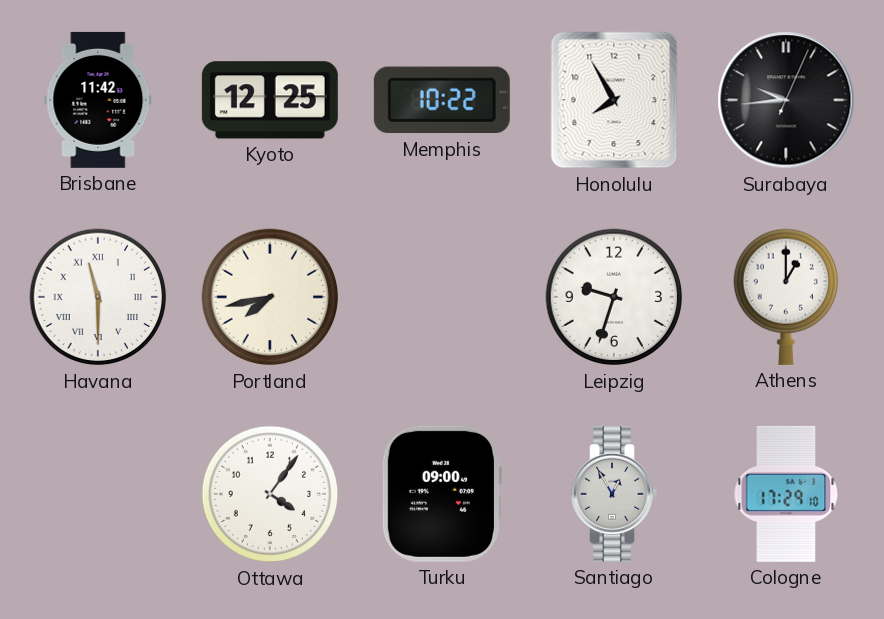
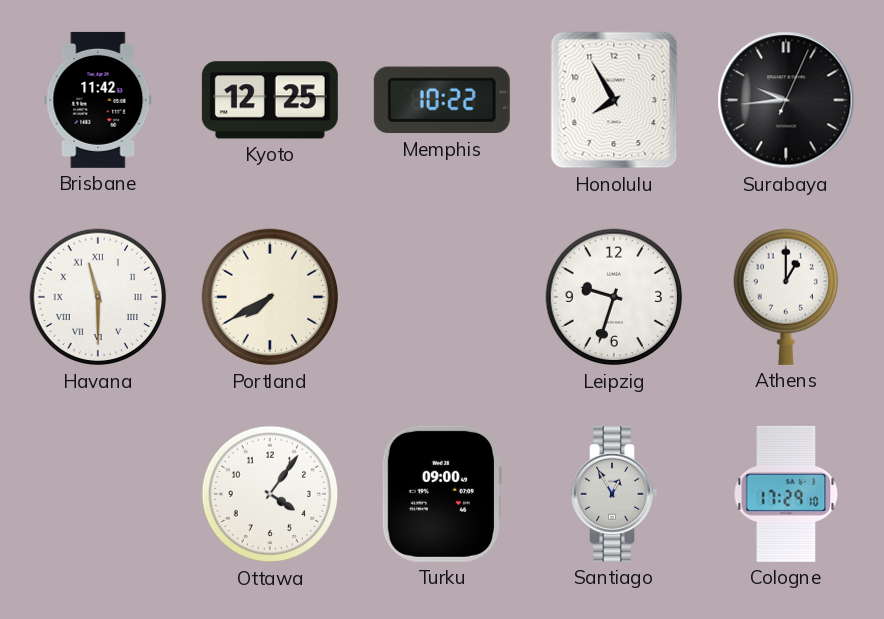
Portland: 7:43 -> 7:40 (270, 297)
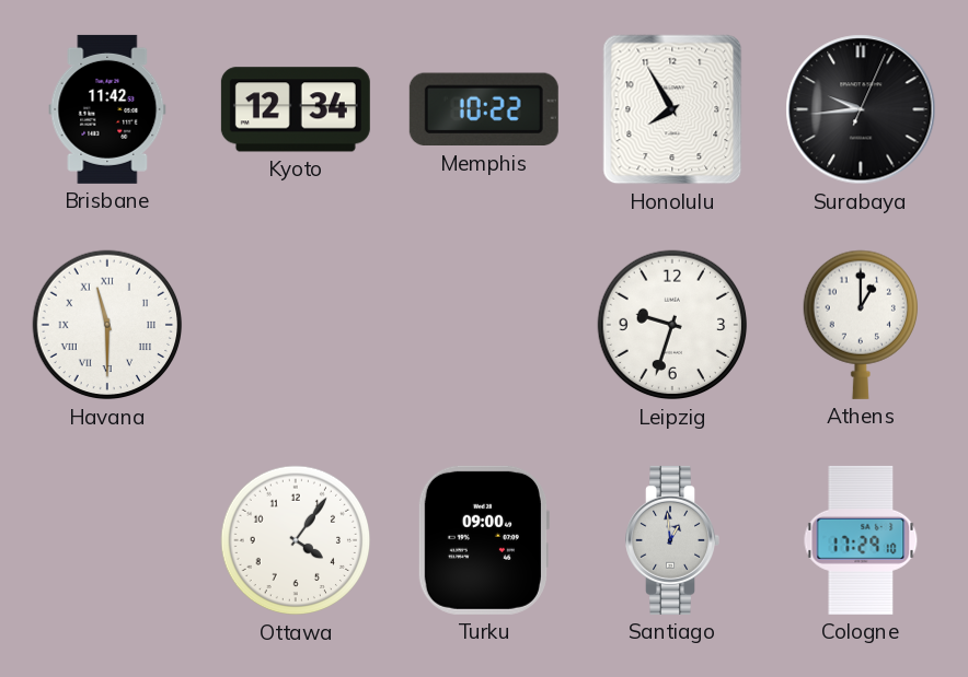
Kyoto: 12:25 -> 12:34 (296, 109)
Portland: 7:40 -> none (270, 297)
Santiago: 12:55 -> 12:59 (672, 540)
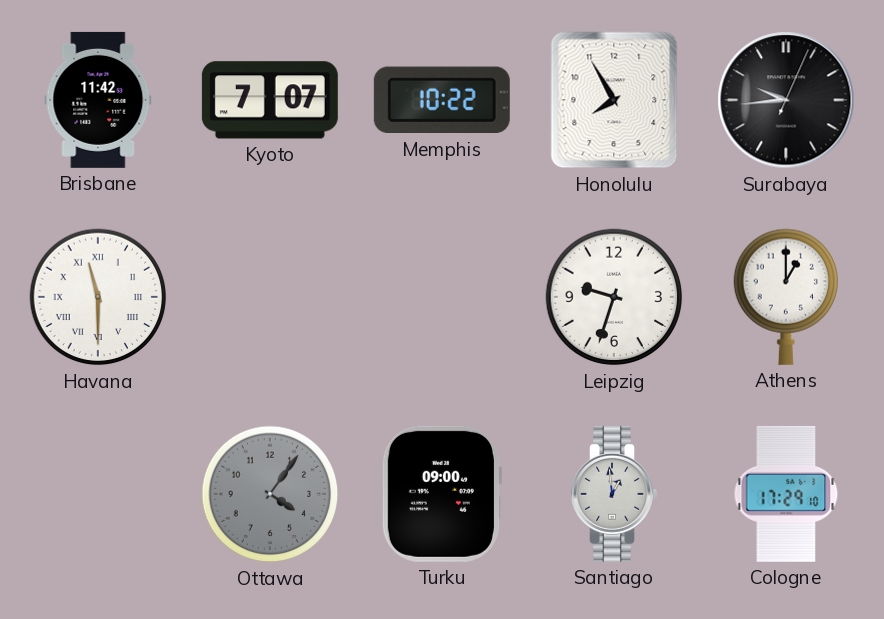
Kyoto: 12:34 -> 7:07 (270, 100)
Ottawa dial: white -> grey (270, 494)
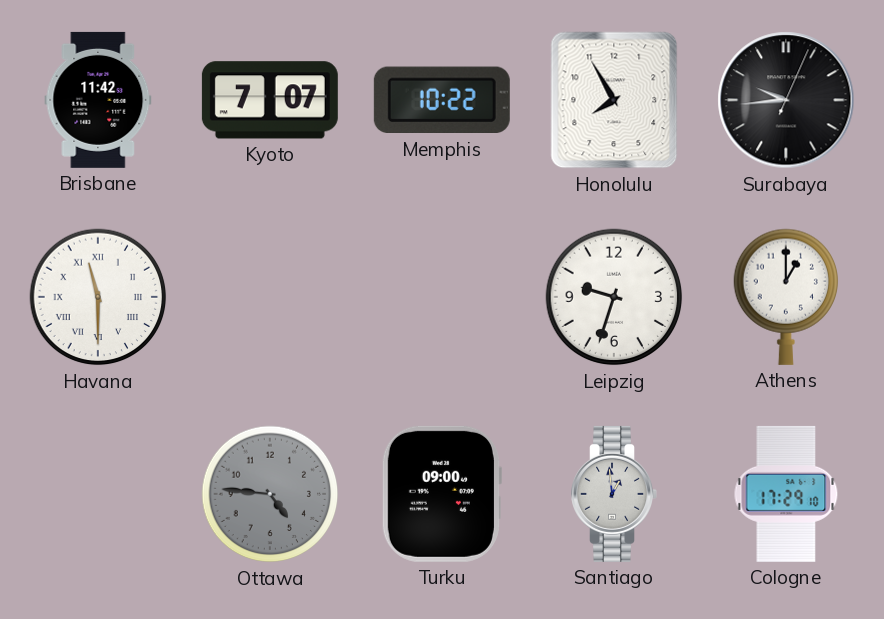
Ottawa: 4:06 -> 4:46 (270, 494)
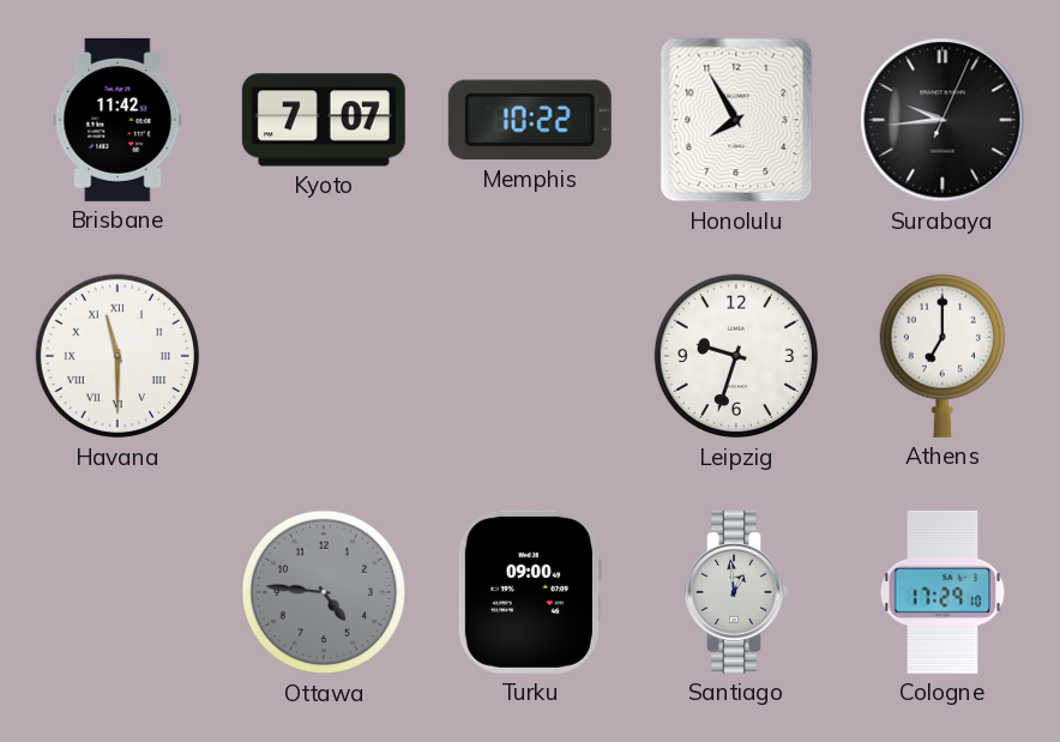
Athens: 1:00 -> 7:00 (941, 356)
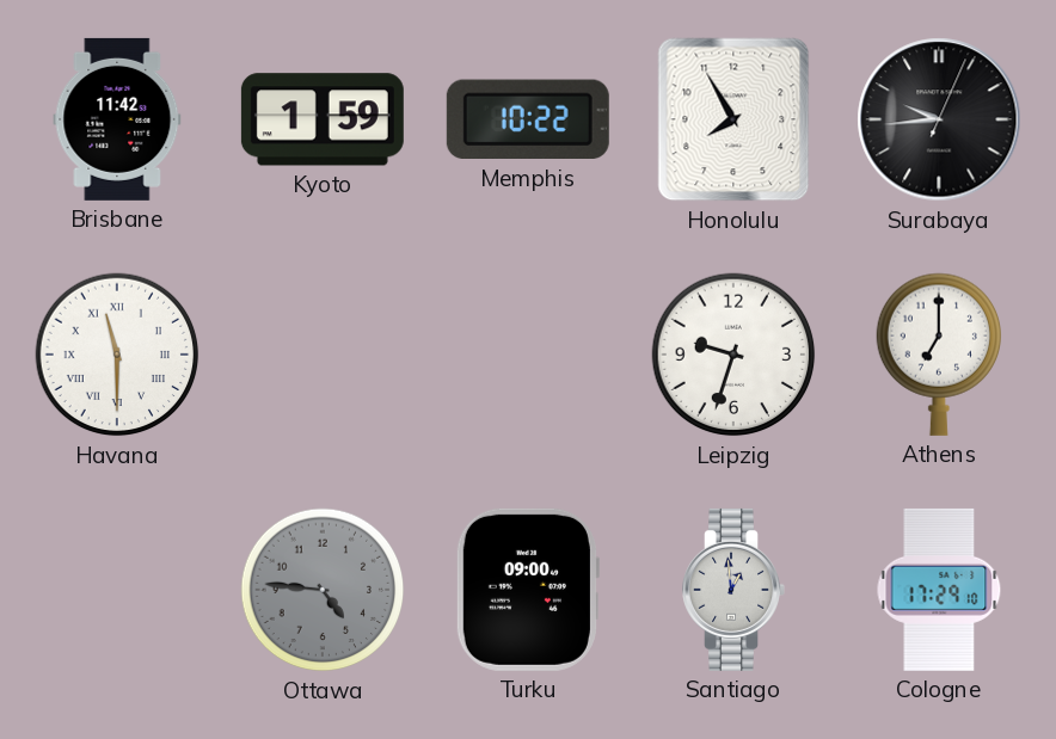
Kyoto: 7:07 -> 1:59 (323, 119)
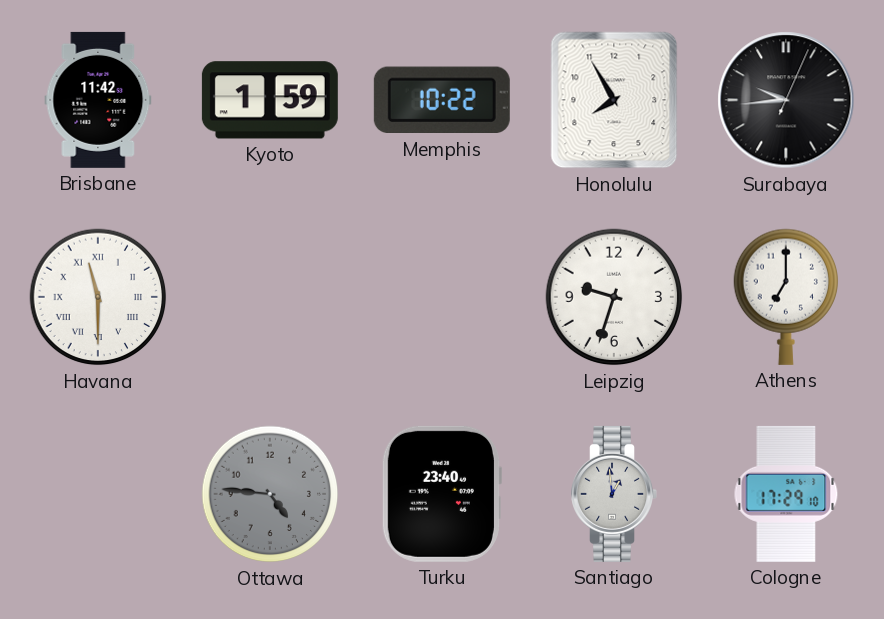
Turku: 09:00 -> 23:40 (441, 494)
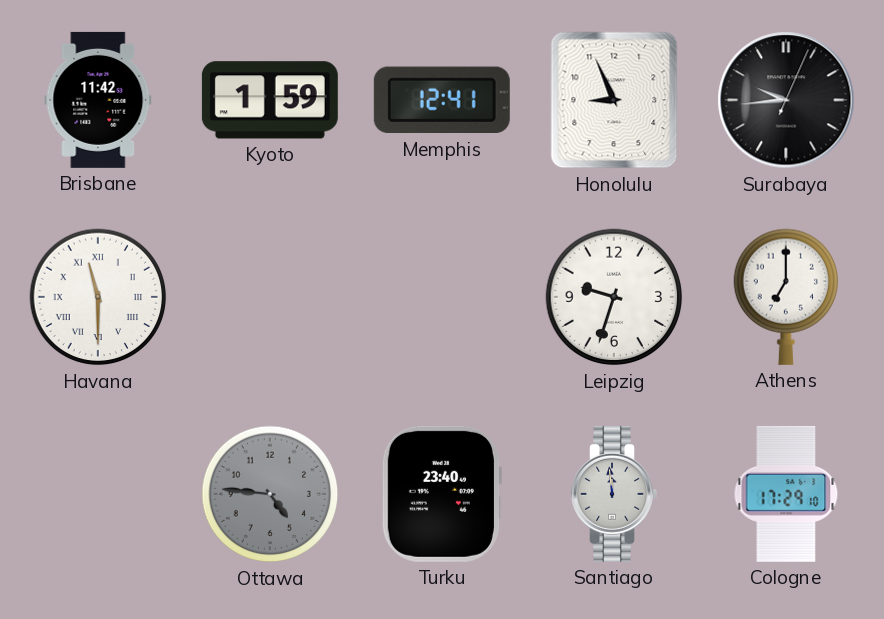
Memphis: 10:22 -> 12:41 (442, 100)
Honolulu: 7:55 -> 8:56 (614, 100)
Santiago: 12:59 -> 11:59 (614, 494)
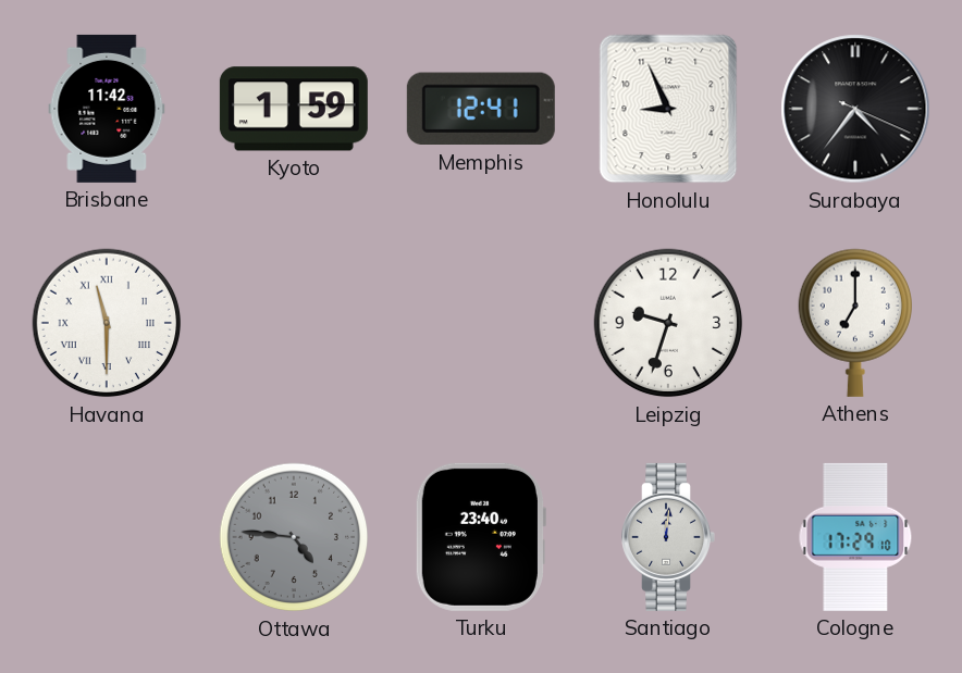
Surabaya: 9:44 -> 4:36 (855, 109)
Santiago: 11:59 -> 12:01 (668, 537)
